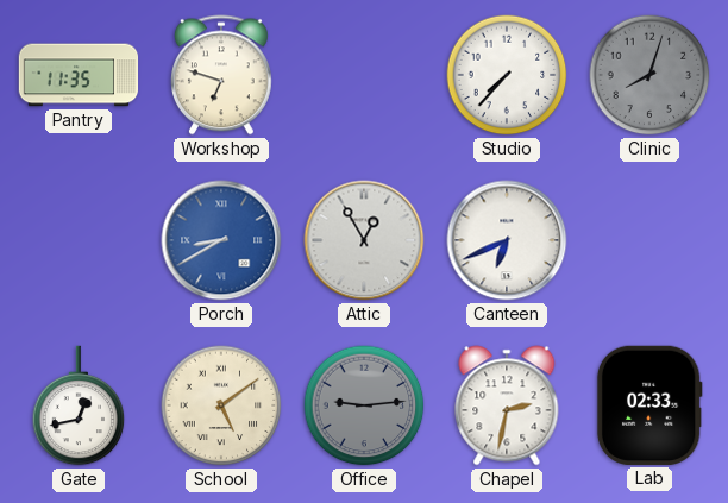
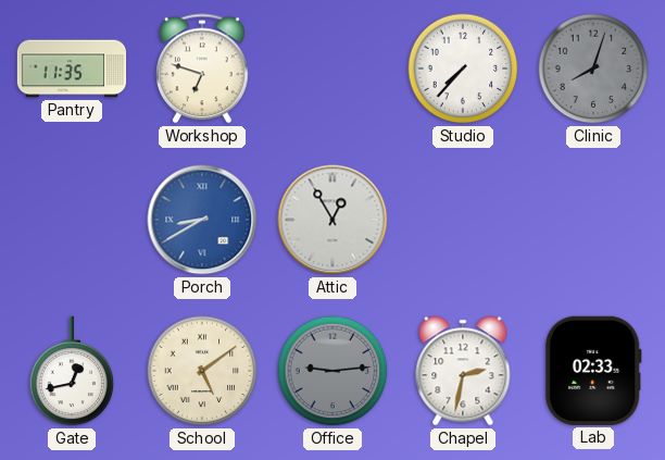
Canteen: 6:41 -> none (507, 240)
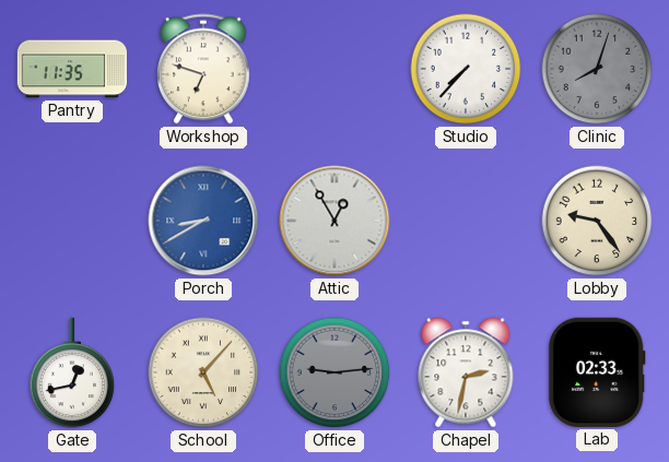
Lobby: none -> 9:24 (597, 221)
School: 5:09 -> 5:07 (203, 372)
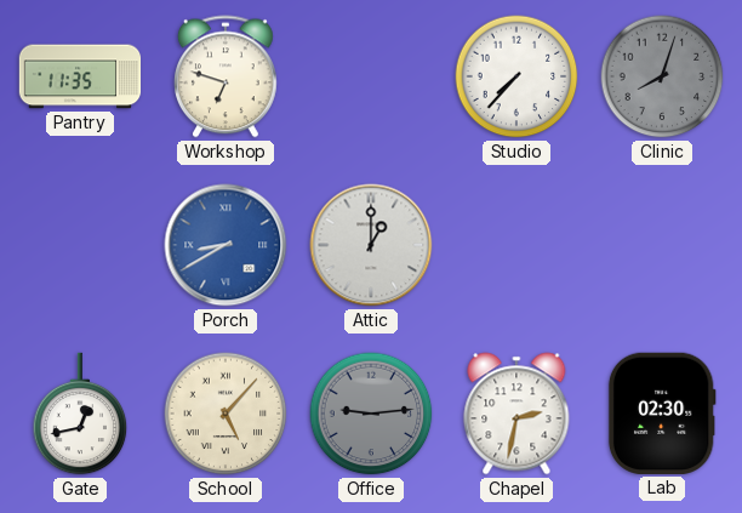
Attic: 12:55 -> 1:00 (371, 245)
Lobby: 9:24 -> none (597, 221)
Lab: 02:33 -> 02:30 (662, 414)
